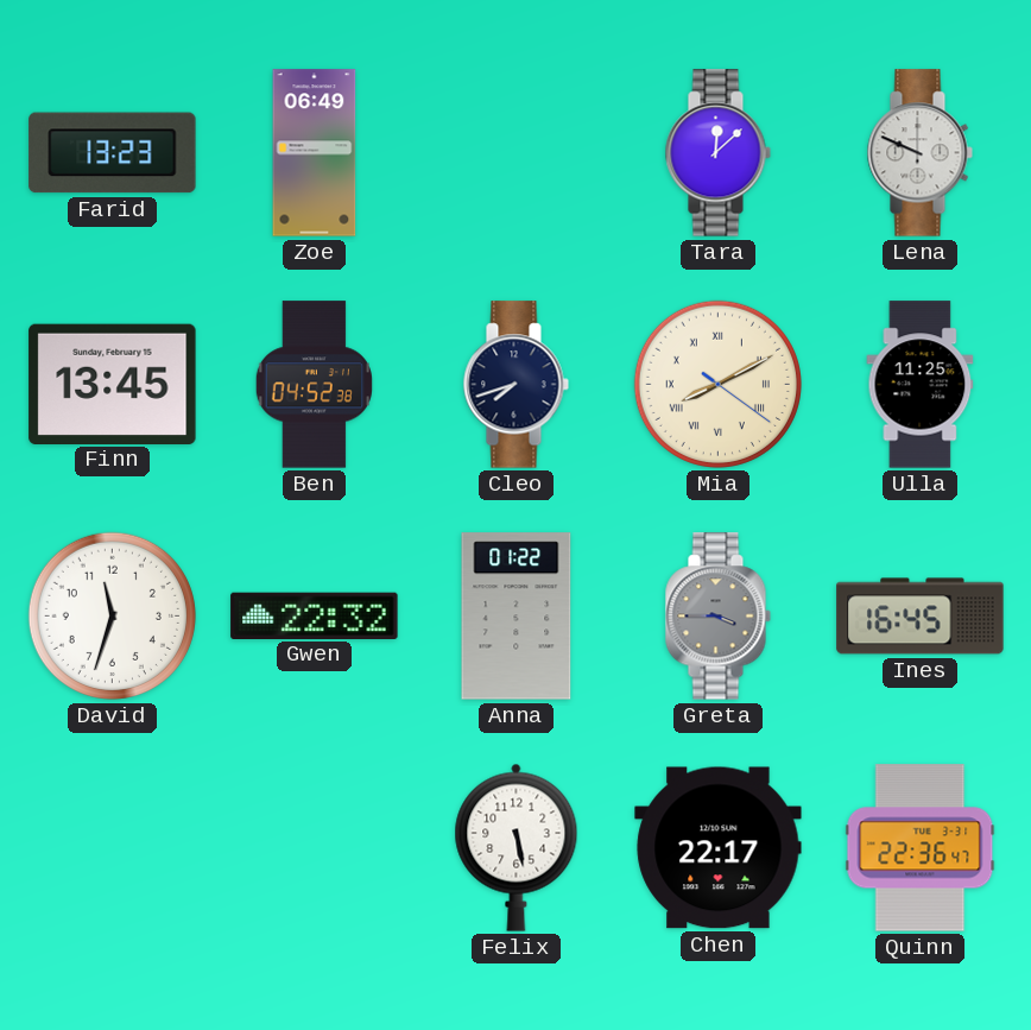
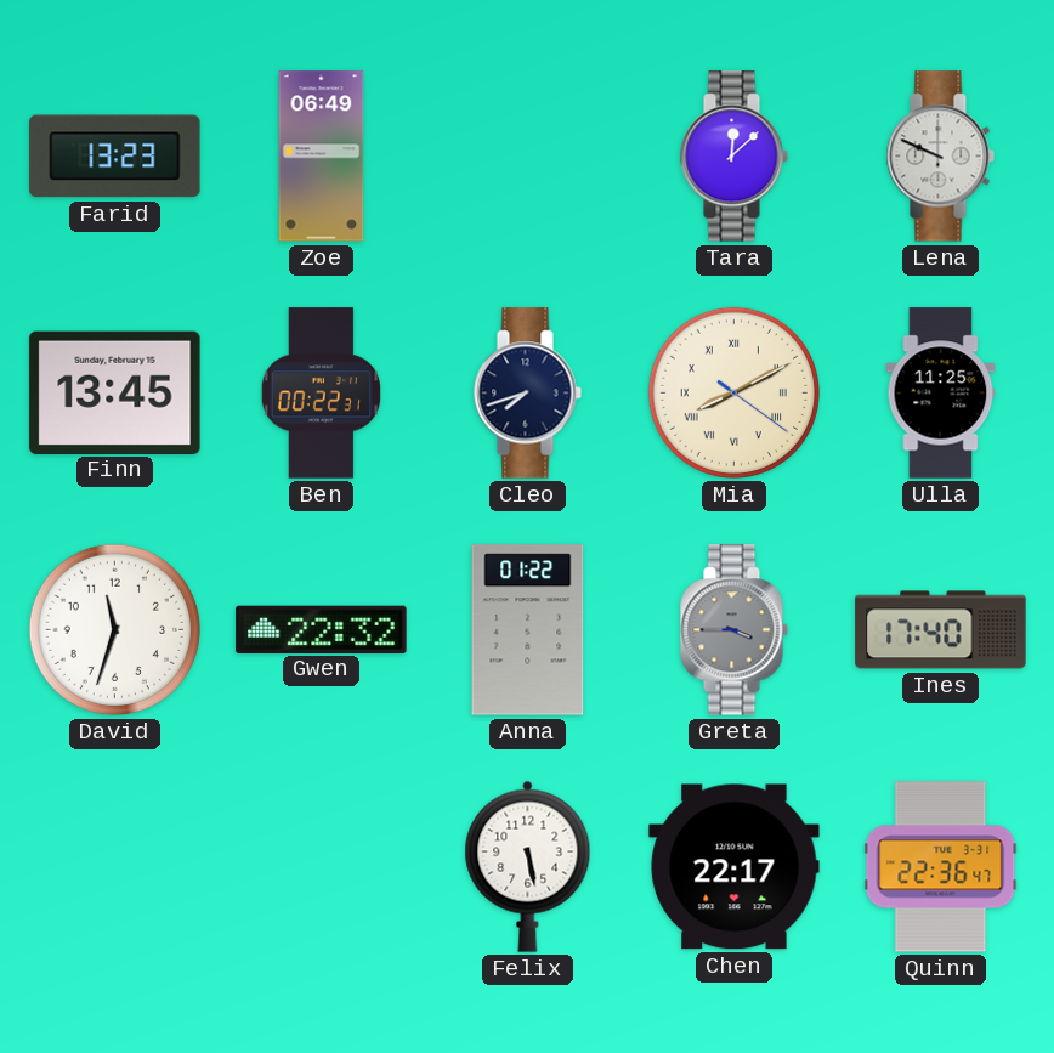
Ben: 04:52 -> 00:22 (321, 394)
Ines: 16:45 -> 17:40 (941, 630)
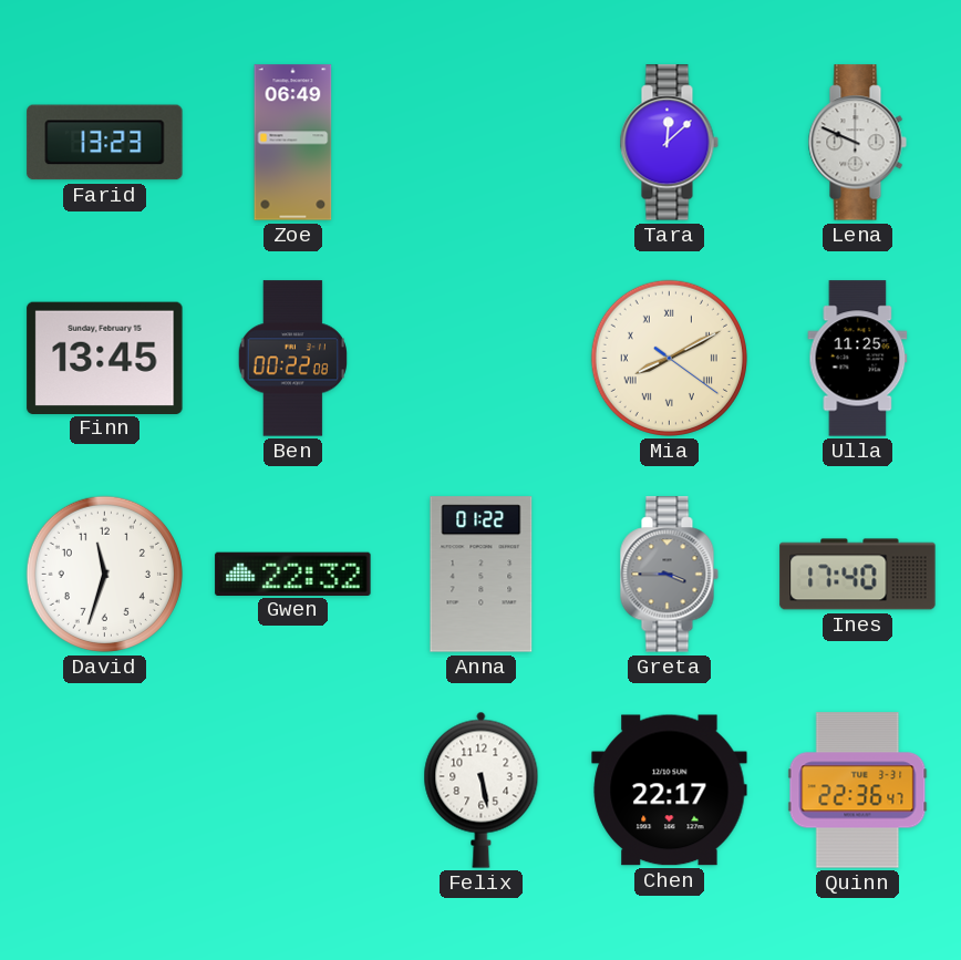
Ben: 00:22:31 -> 00:22:08 (292, 359)
Cleo: 7:42 -> none (527, 394)
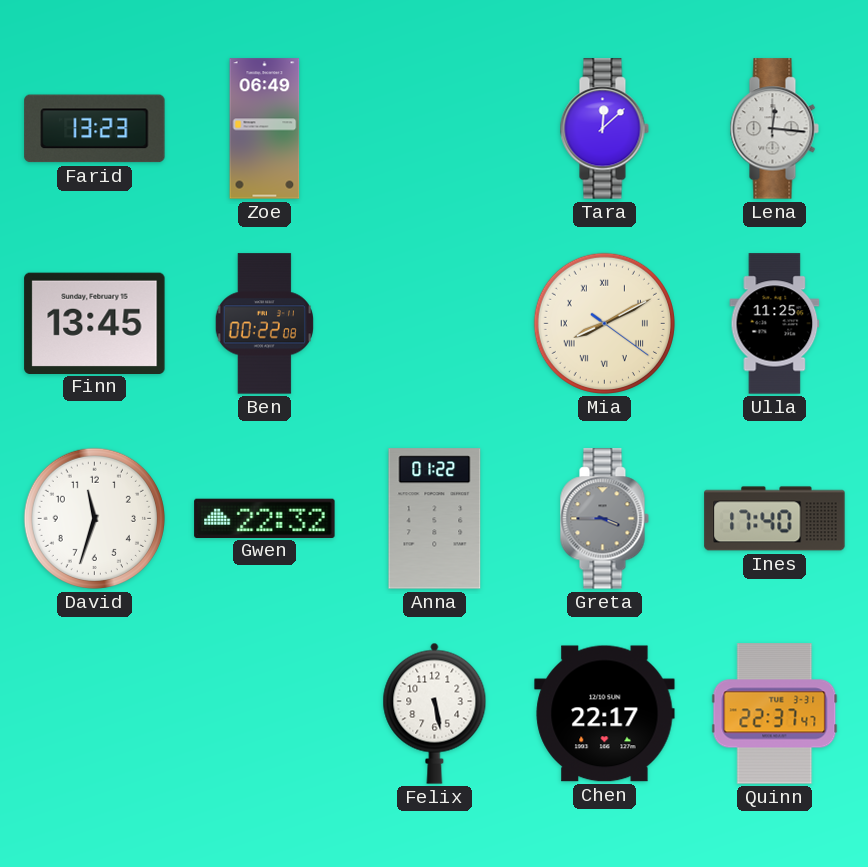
Lena: 9:49 -> 12:16 (774, 129)
Quinn: 22:36 -> 22:37 (775, 714)
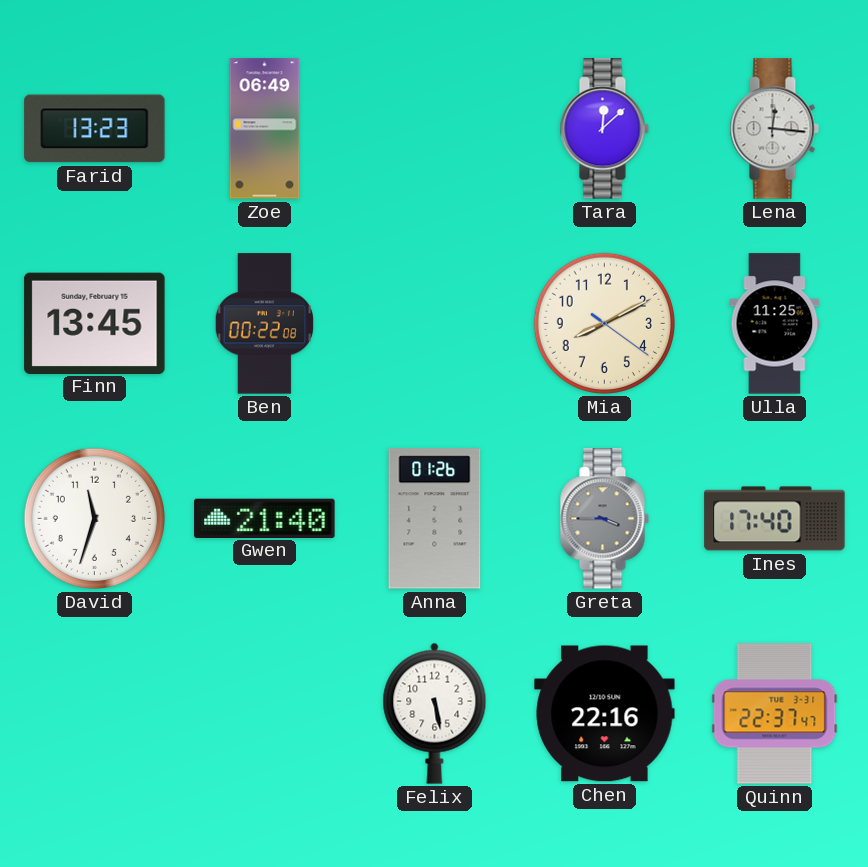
Mia numerals: Roman -> Arabic (604, 323)
Gwen: 22:32 -> 21:40 (265, 518)
Anna: 01:22 -> 01:26 (435, 519)
Chen: 22:17 -> 22:16 (605, 714)
